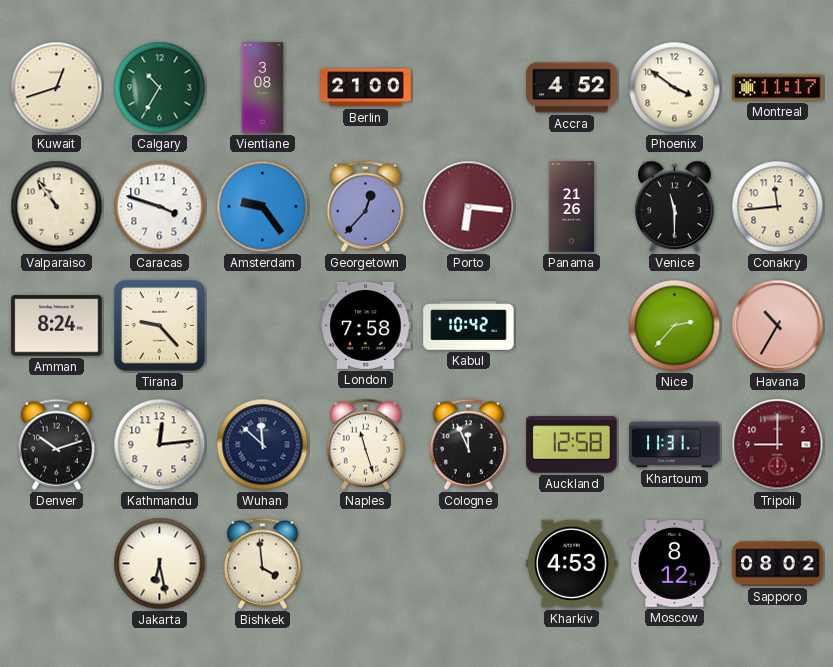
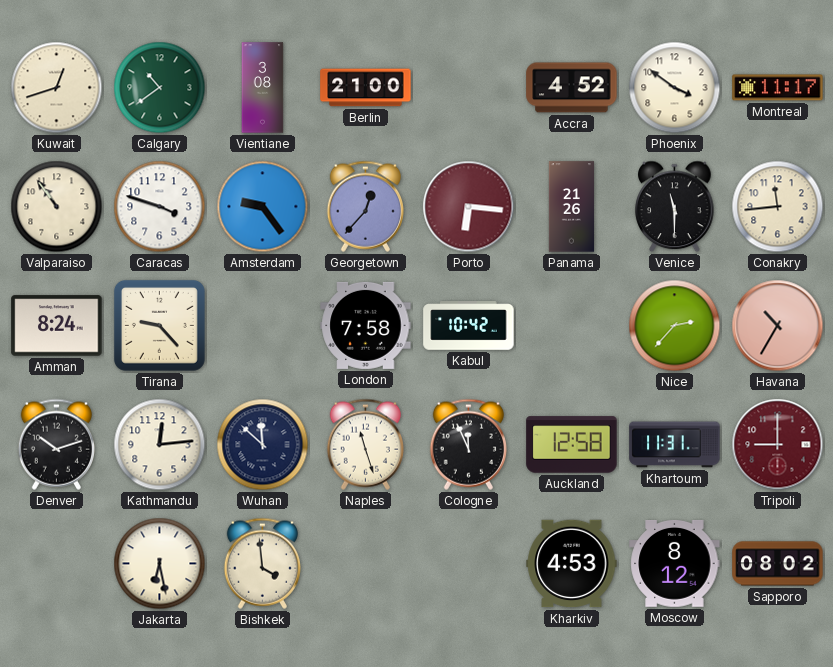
Calgary: 10:35 -> 10:39 (160, 88)
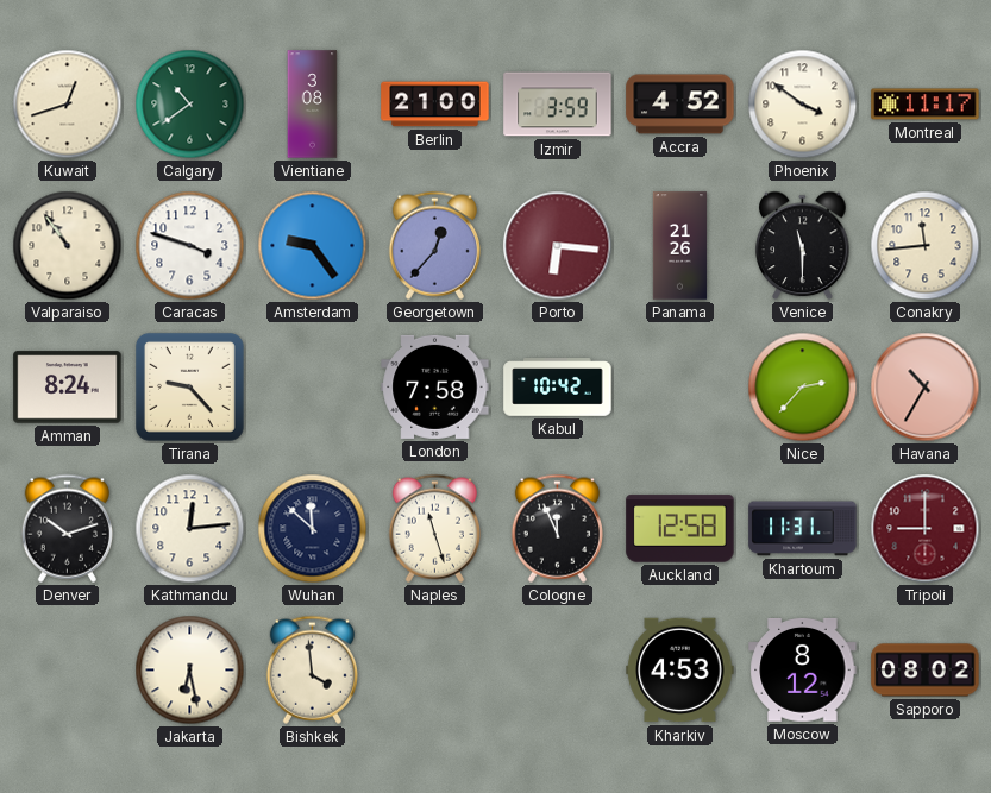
Izmir: none -> 3:59 (558, 105)
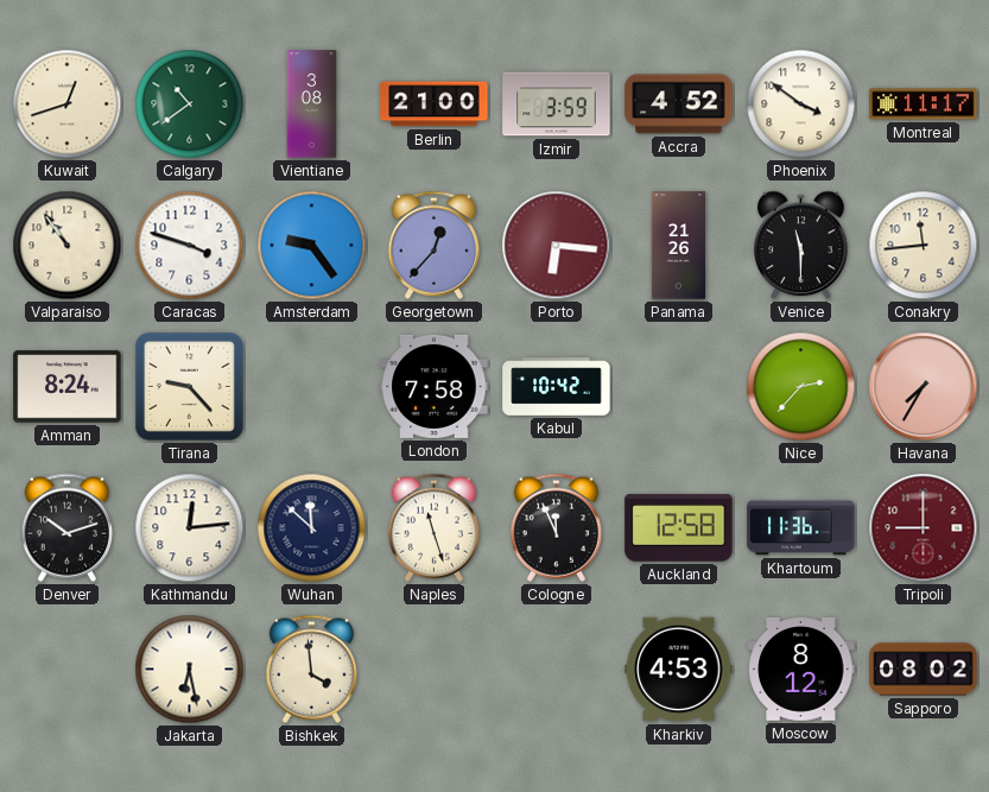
Havana: 10:35 -> 7:35 (924, 387)
Khartoum: 11:31 -> 11:36 (801, 528)
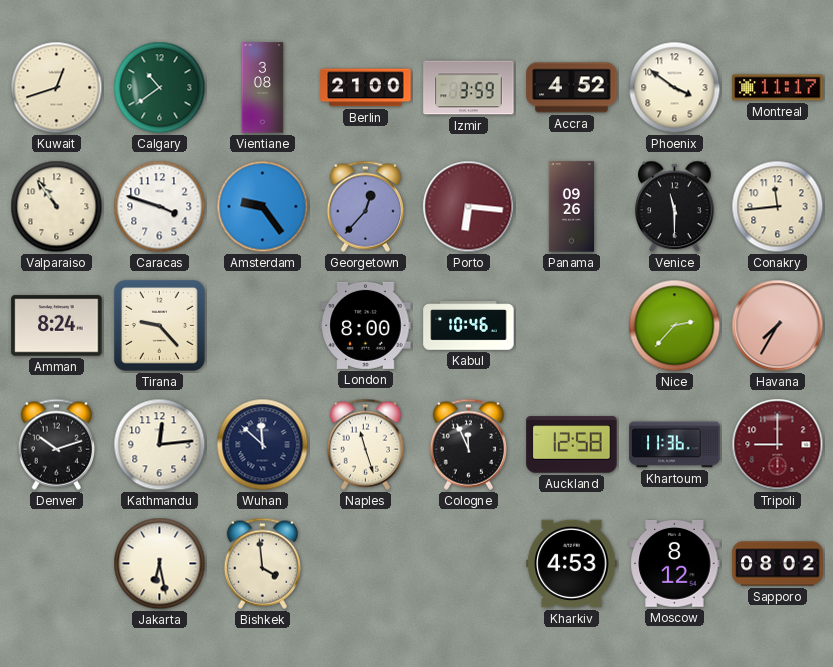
Panama: 21:26 -> 09:26 (572, 207)
London: 7:58 -> 8:00 (366, 325)
Kabul: 10:42 -> 10:46 (469, 326)
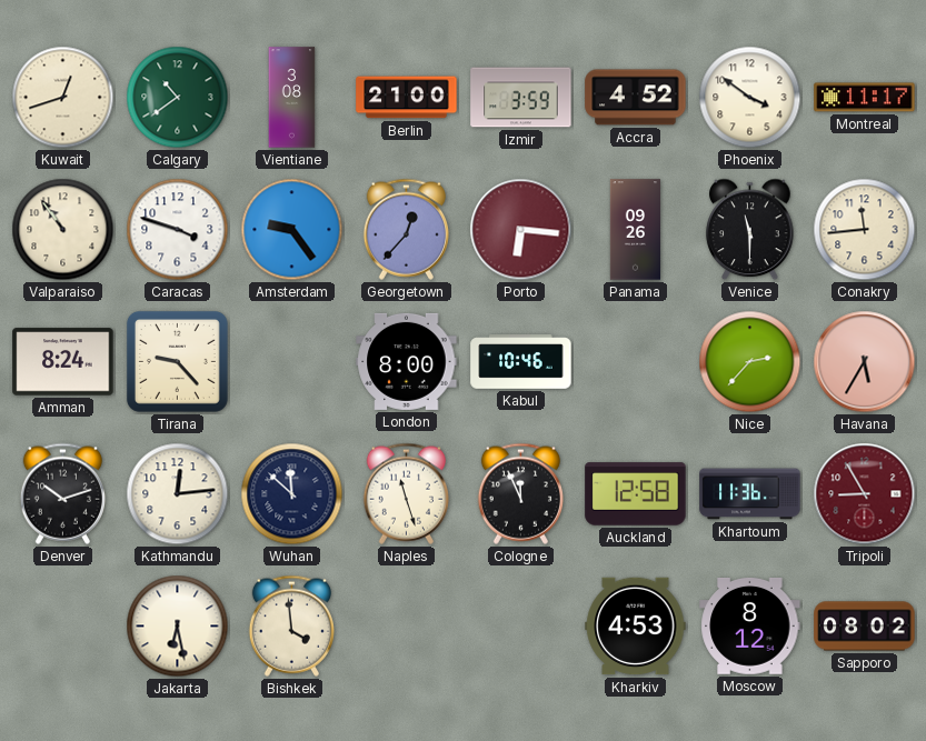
Havana: 7:35 -> 5:35 (865, 362)
Tripoli: 9:00 -> 8:55 (865, 494)
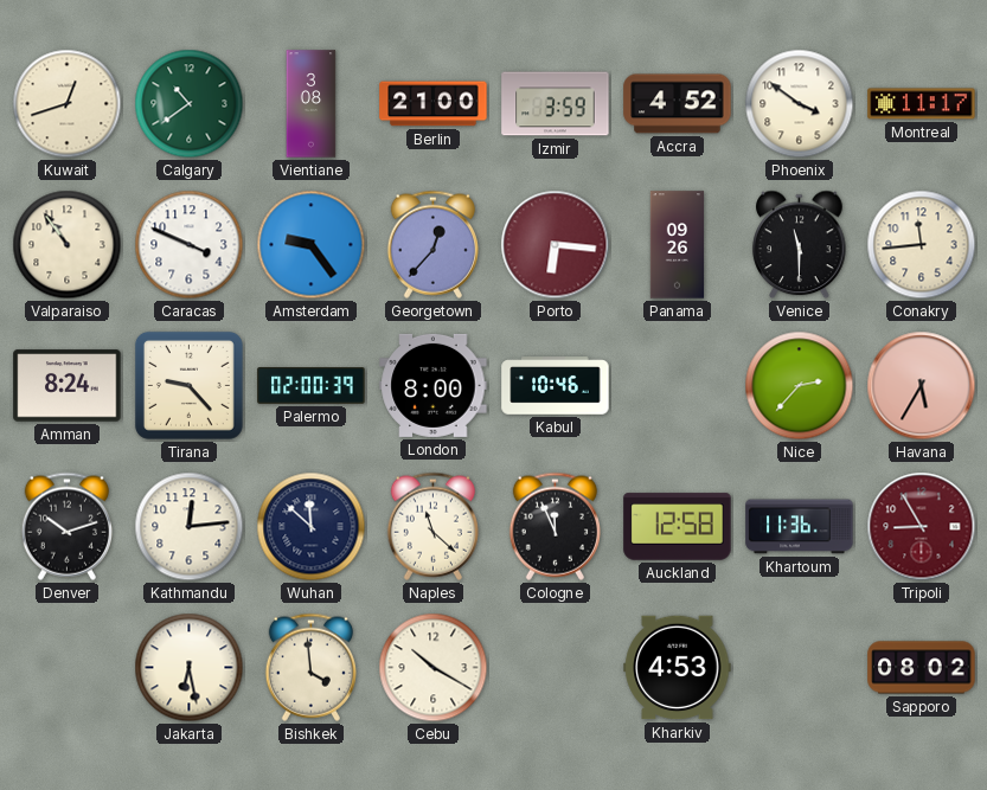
Caracas: 3:48 -> 3:49 (190, 245)
Palermo: none -> 02:00 (312, 386)
Naples: 11:27 -> 11:22 (432, 526)
Cebu: none -> 10:20 (434, 668)
Moscow: 8:12 -> none (750, 625)
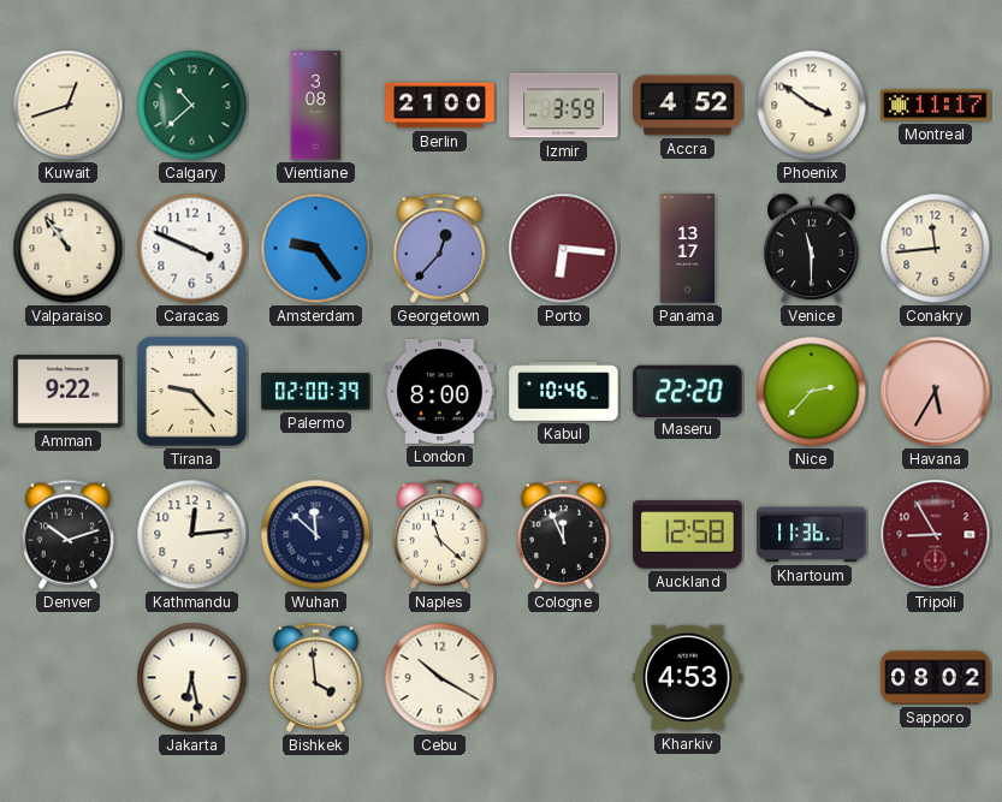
Calgary: 10:39 -> 10:38 (192, 106)
Panama: 09:26 -> 13:17 (688, 249)
Amman: 8:24 -> 9:22 (69, 392)
Maseru: none -> 22:20 (688, 391)
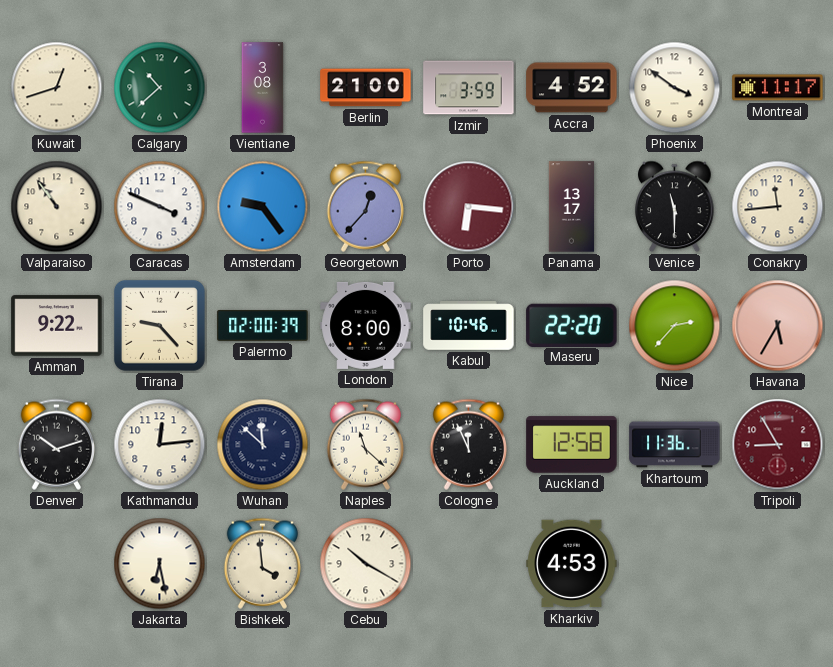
Sapporo: 08:02 -> none (936, 678)
